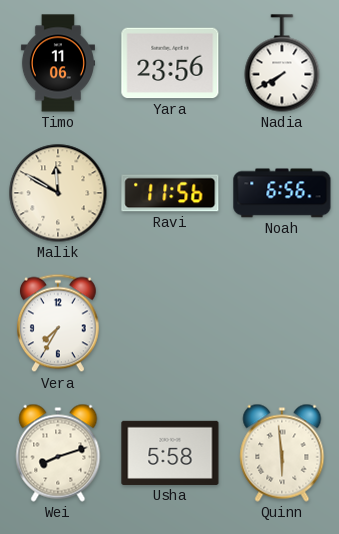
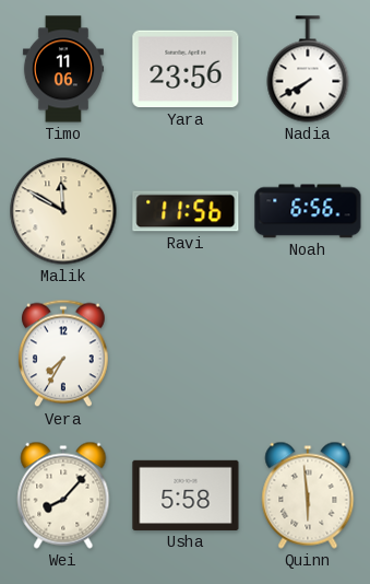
Wei: 8:12 -> 8:07 (63, 495)
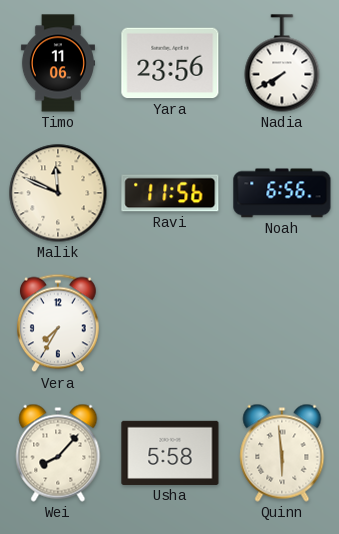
Malik: 11:50 -> 11:49 (58, 193)
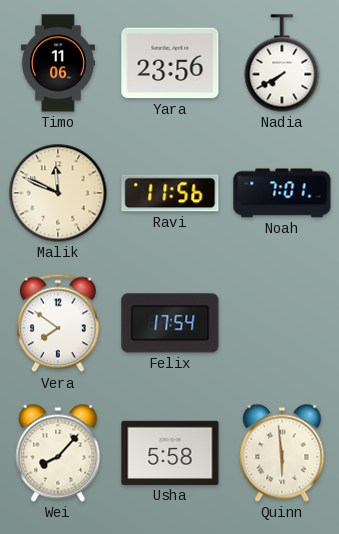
Noah: 6:56 -> 7:01 (282, 193)
Vera: 7:35 -> 7:51 (58, 323)
Felix: none -> 17:54 (170, 323)
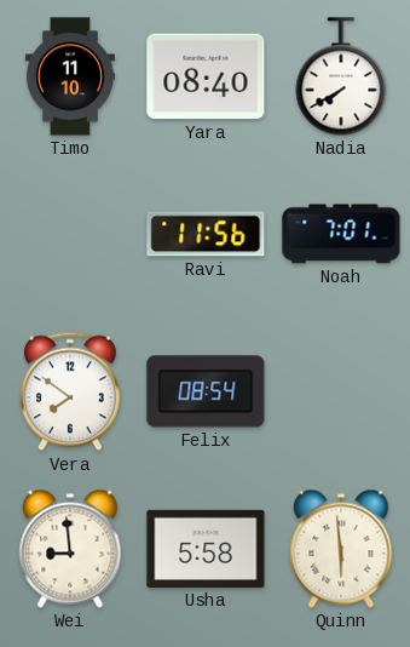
Timo: 11:06 -> 11:10 (70, 76)
Yara: 23:56 -> 08:40 (206, 76)
Malik: 11:49 -> none (58, 193)
Felix: 17:54 -> 08:54 (206, 391)
Wei: 8:07 -> 8:59 (70, 549)
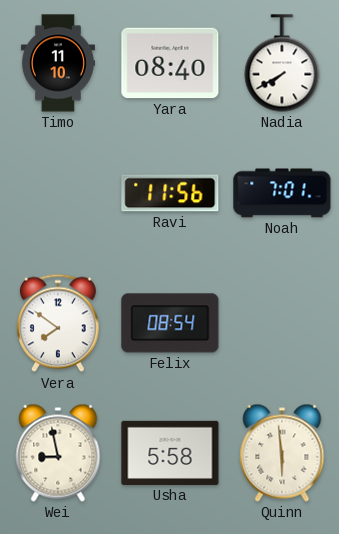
Wei: 8:59 -> 8:58 (58, 453)
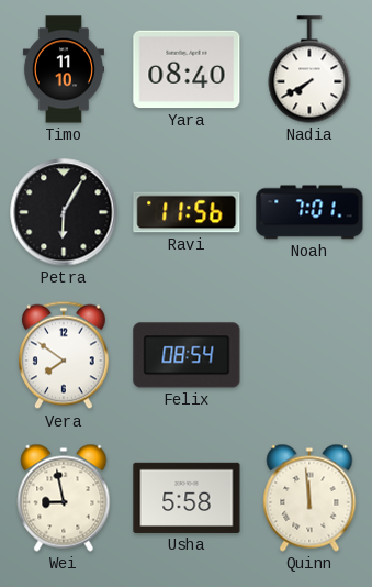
Petra: none -> 6:05 (64, 212)
Quinn: 5:59 -> 11:59 (309, 498)
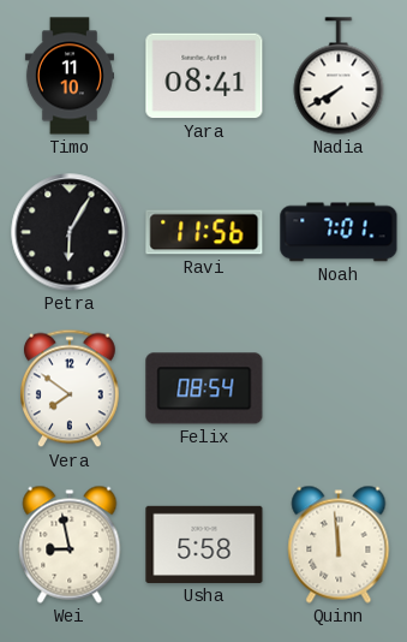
Yara: 08:40 -> 08:41 (204, 76)
